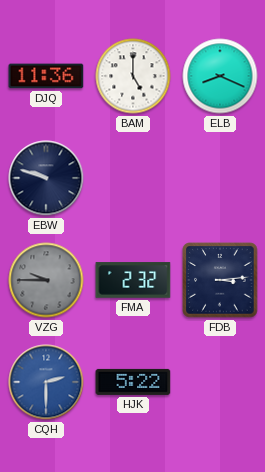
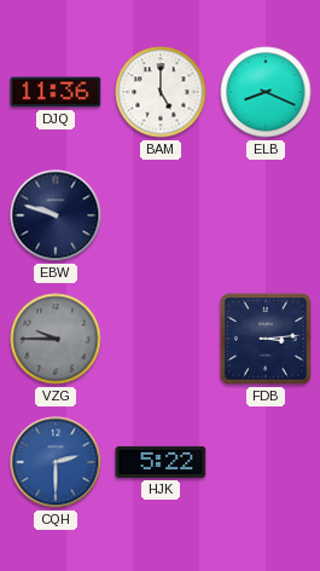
FMA: 2:32 -> none (133, 280)
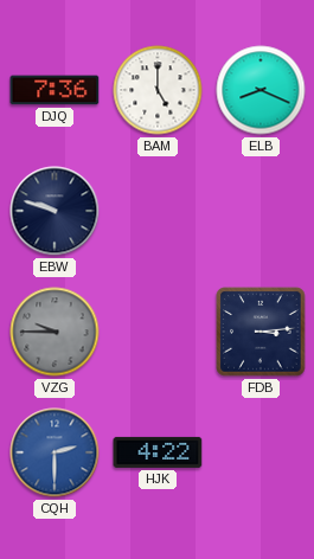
DJQ: 11:36 -> 7:36 (55, 90)
HJK: 5:22 -> 4:22 (158, 452)
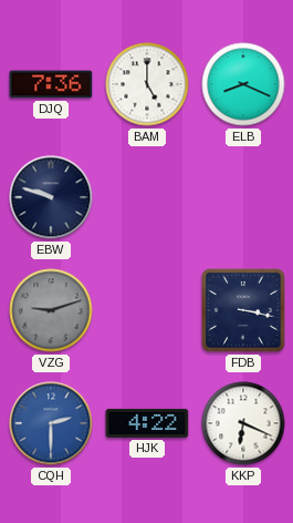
VZG: 9:45 -> 9:12 (51, 310)
FDB: 3:14 -> 3:17 (243, 310)
KKP: none -> 6:19 (243, 423)
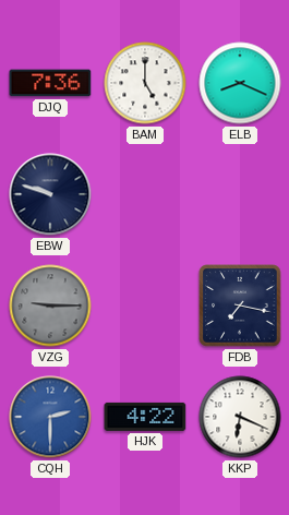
VZG: 9:12 -> 9:15 (50, 306)
FDB: 3:17 -> 7:17 (240, 306)
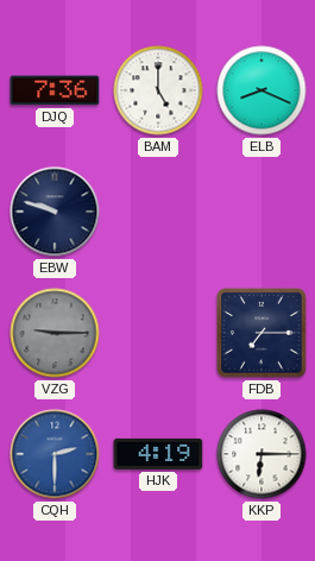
FDB: 7:17 -> 7:15 (262, 333)
HJK: 4:22 -> 4:19 (158, 454)
KKP: 6:19 -> 6:15 (262, 454)
